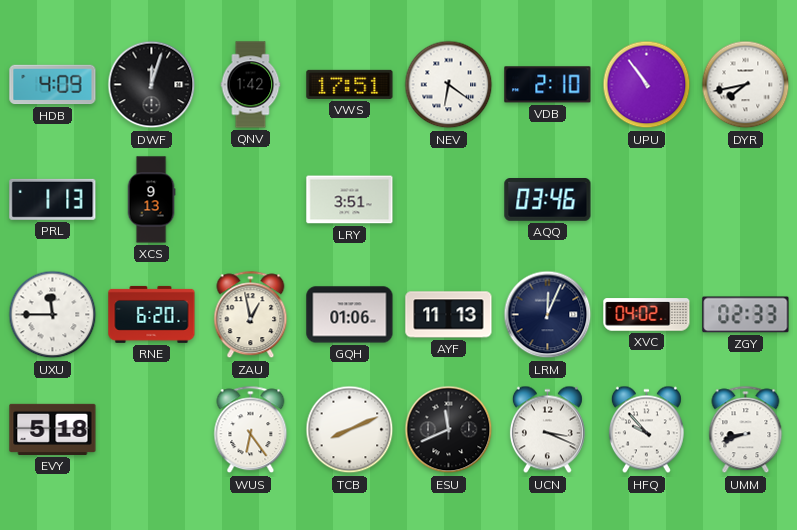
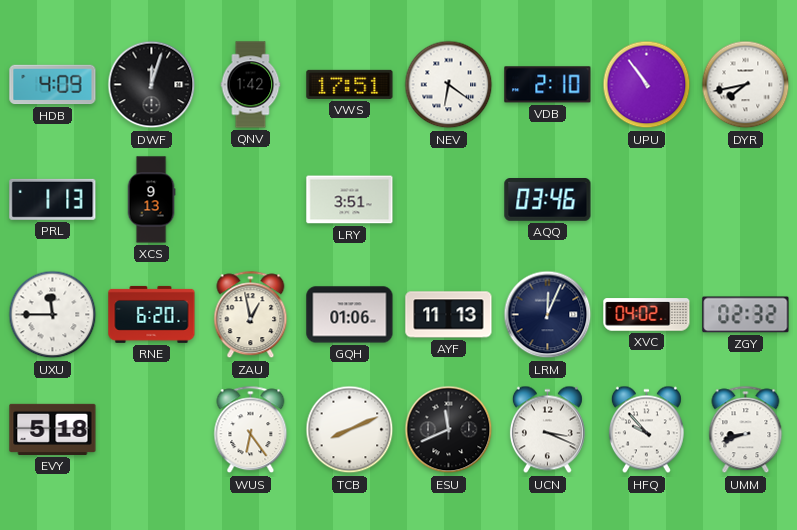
ZGY: 02:33 -> 02:32 (746, 315)
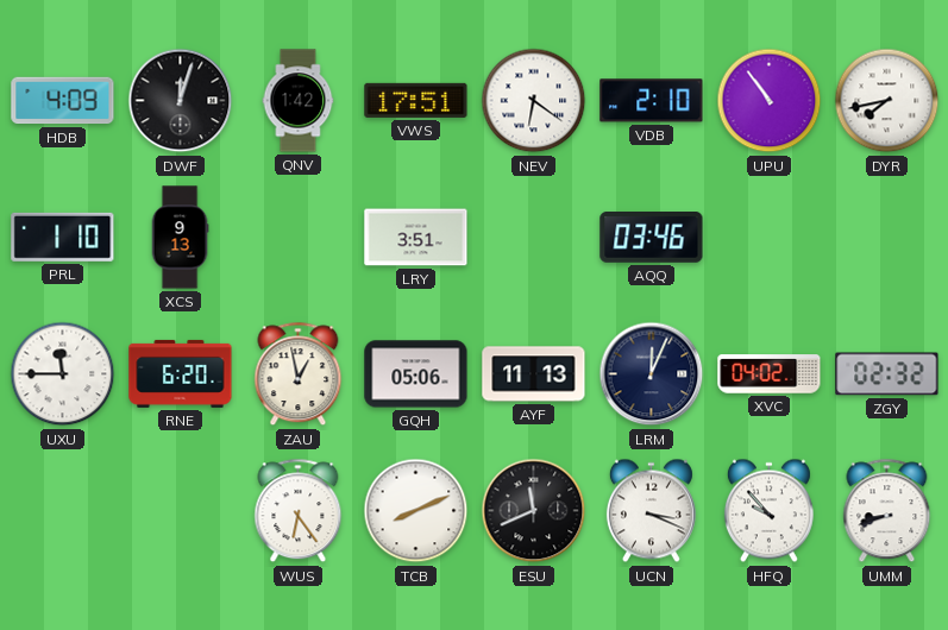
PRL: 1:13 -> 1:10 (63, 237)
GQH: 01:06 -> 05:06 (416, 374)
EVY: 5:18 -> none (53, 429)
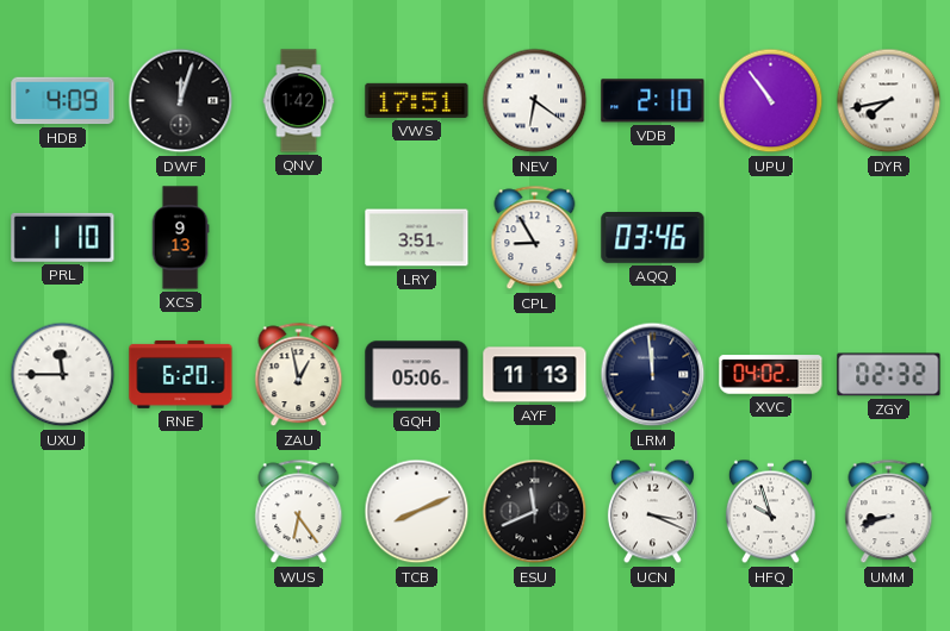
CPL: none -> 8:55 (535, 238)
LRM: 12:04 -> 11:59 (653, 375)
HFQ: 9:53 -> 9:57 (770, 512)
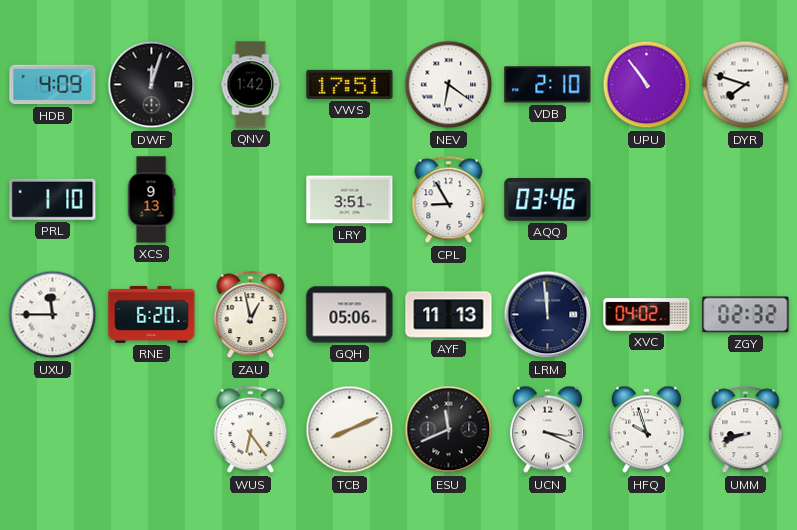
DYR: 7:43 -> 7:48 (746, 85)
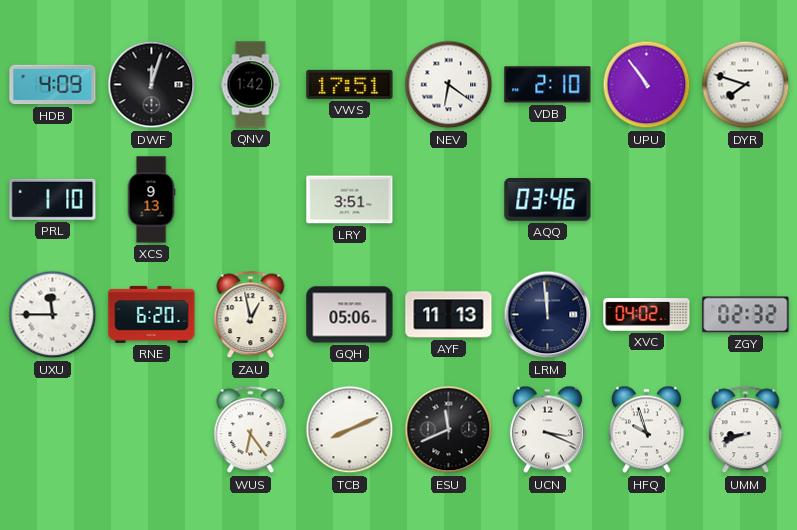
CPL: 8:55 -> none (449, 200)
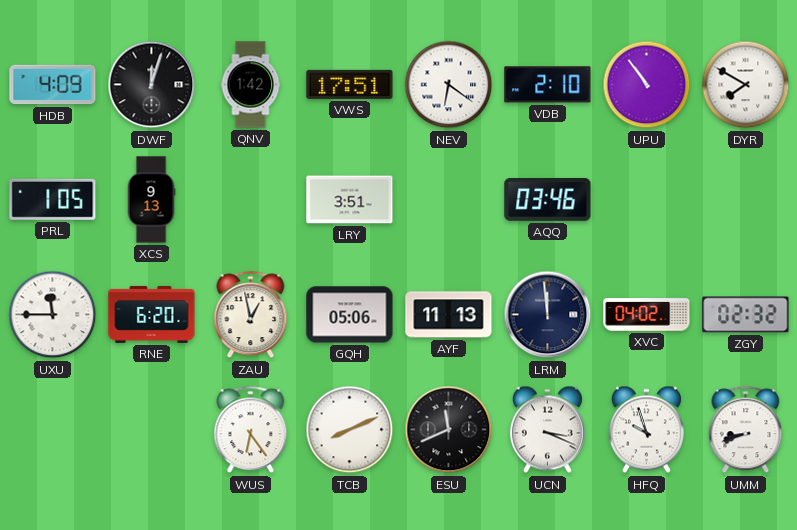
DYR: 7:48 -> 7:50 (746, 85)
PRL: 1:10 -> 1:05 (53, 199)
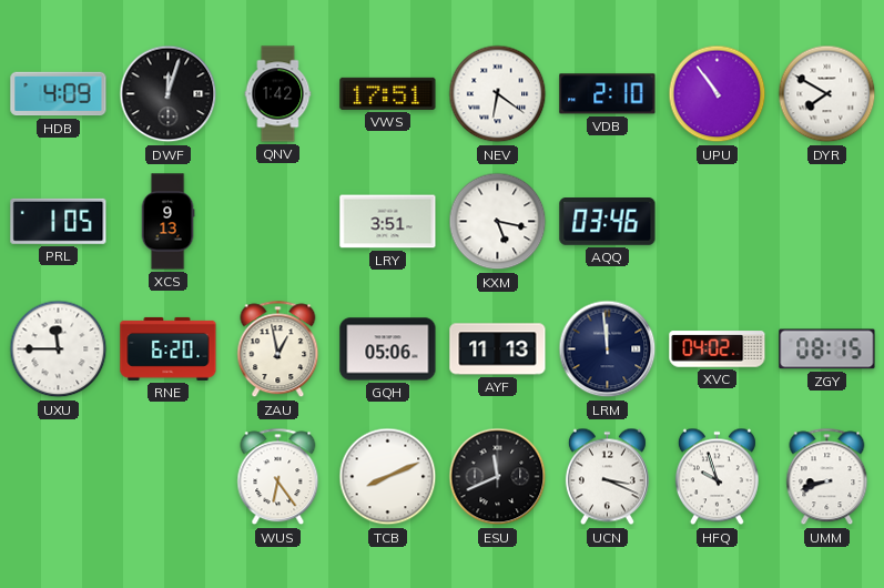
KXM: none -> 5:17 (498, 222)
ZGY: 02:32 -> 08:15 (827, 349)
